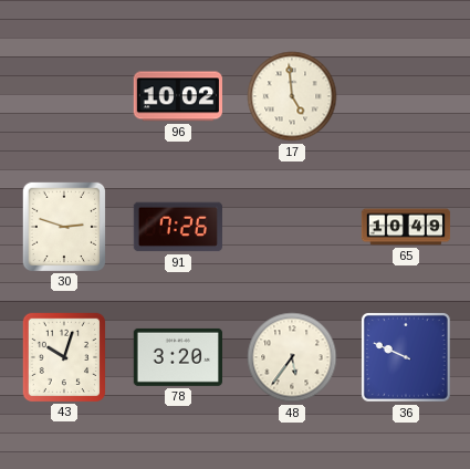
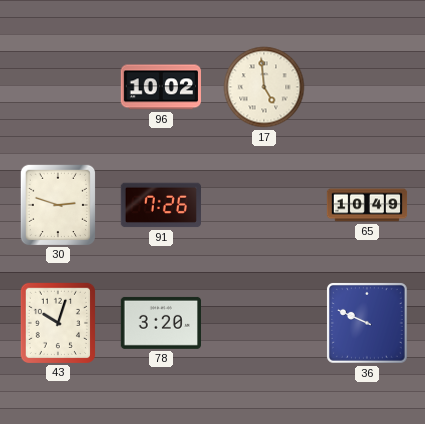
48: 5:36 -> none (292, 357)
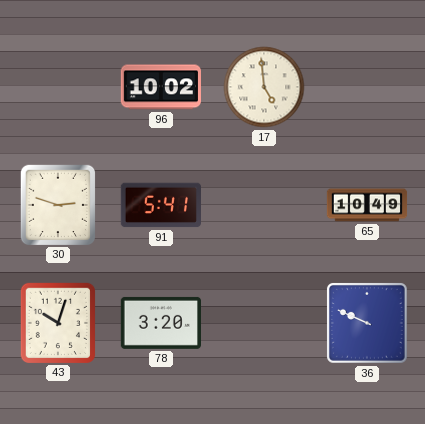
91: 7:26 -> 5:41 (160, 205)
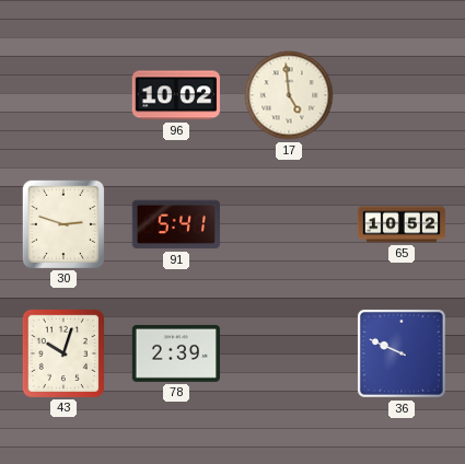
65: 10:49 -> 10:52 (402, 224)
78: 3:20 -> 2:39 (175, 353)
